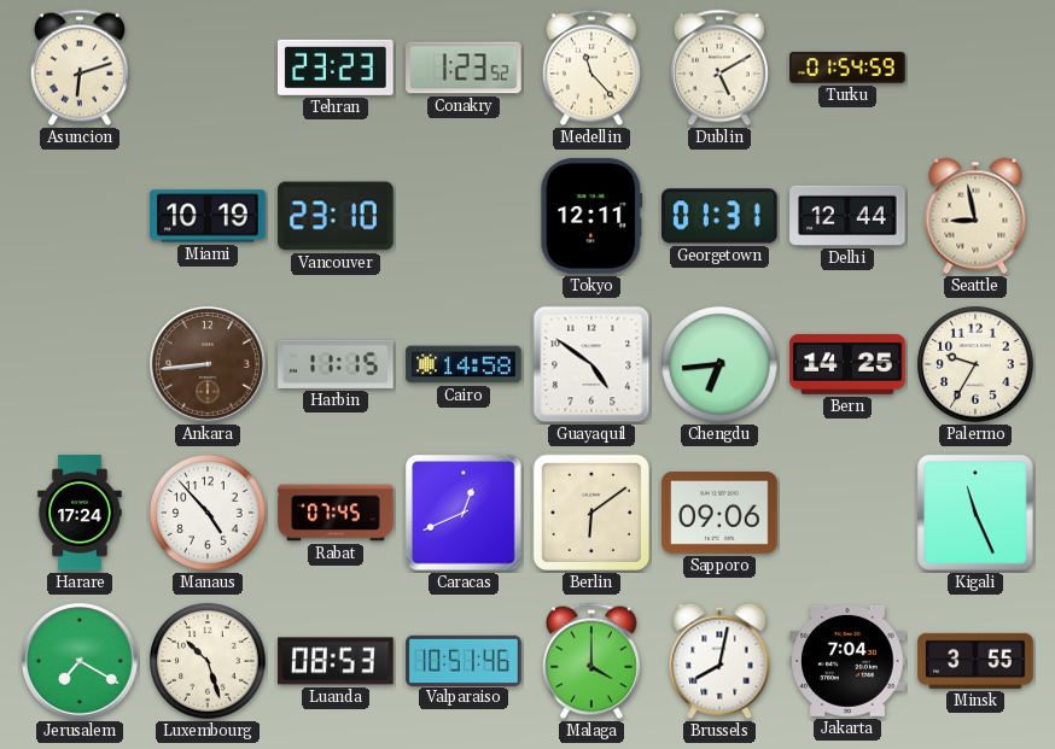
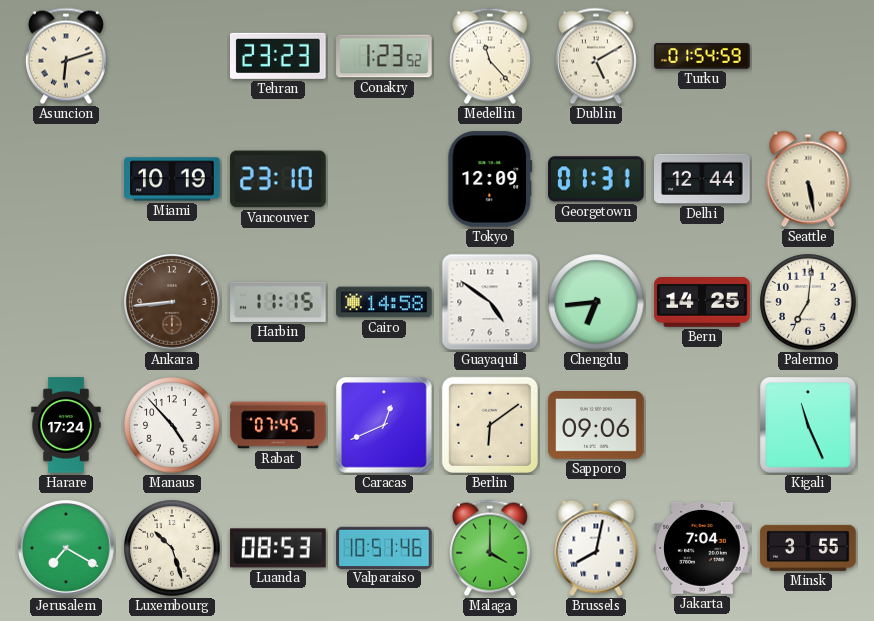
Tokyo: 12:11 -> 12:09 (490, 179)
Seattle: 8:58 -> 5:28 (808, 179)
Palermo: 9:35 -> 7:01 (808, 302)
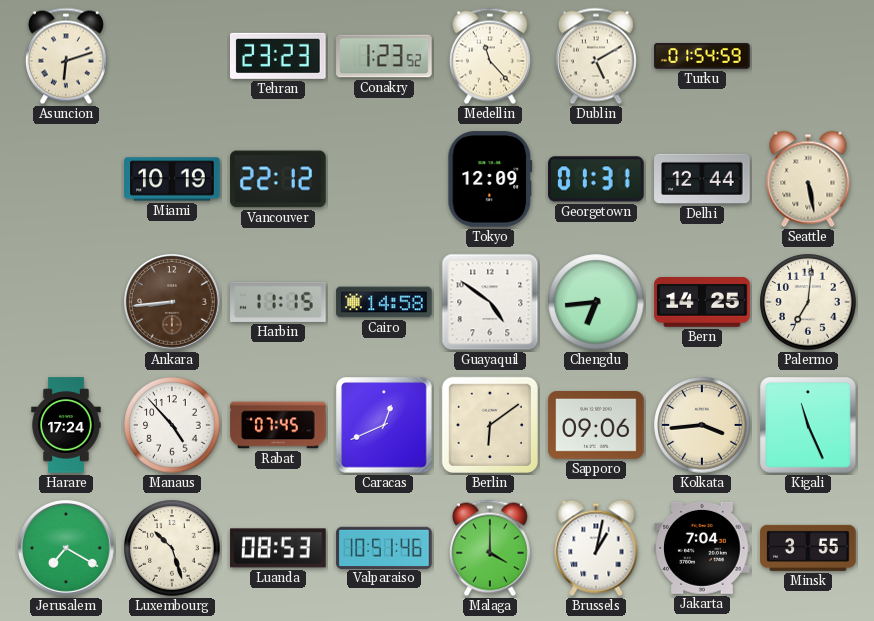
Vancouver: 23:10 -> 22:12 (278, 179)
Kolkata: none -> 3:44 (702, 425)
Brussels: 8:02 -> 1:02 (596, 548)
